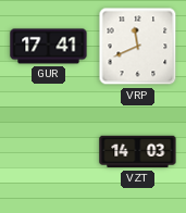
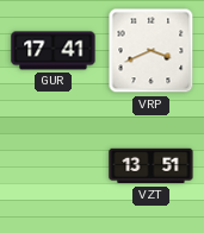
VRP: 11:41 -> 3:41 (152, 51)
VZT: 14:03 -> 13:51 (152, 166)
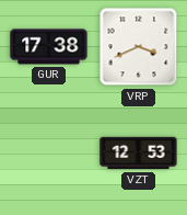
GUR: 17:41 -> 17:38 (49, 47)
VZT: 13:51 -> 12:53 (139, 154)
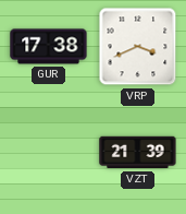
VZT: 12:53 -> 21:39 (138, 153)
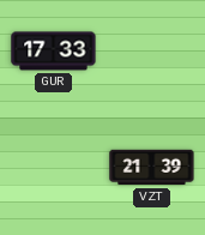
GUR: 17:38 -> 17:33 (54, 52)
VRP: 3:41 -> none (138, 47)
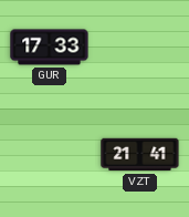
VZT: 21:39 -> 21:41 (140, 155)
